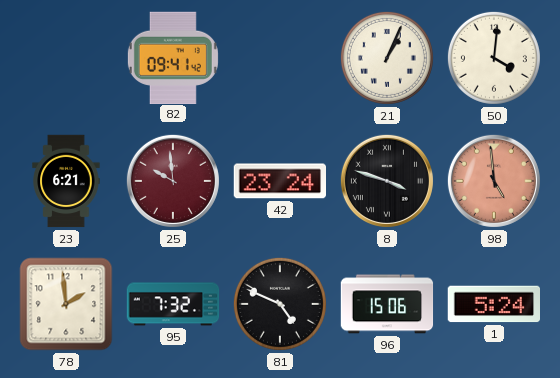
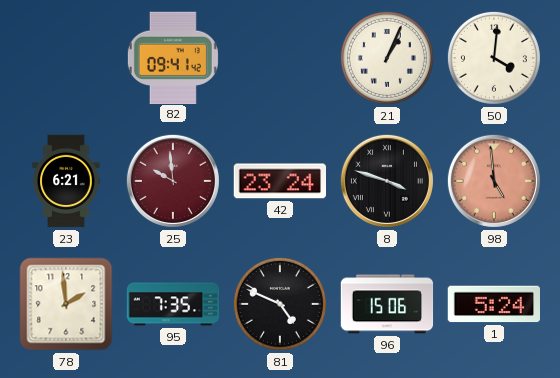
95: 7:32 -> 7:35 (173, 304)
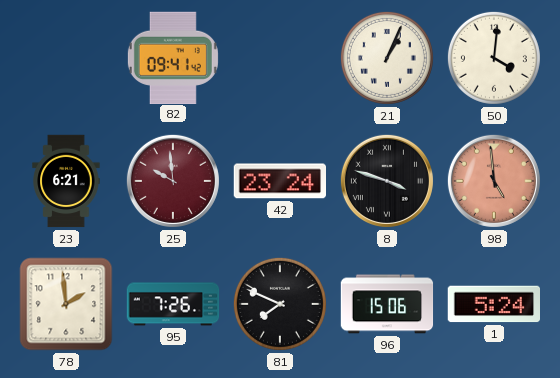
95: 7:35 -> 7:26 (173, 304)
81: 4:49 -> 7:49 (280, 304)
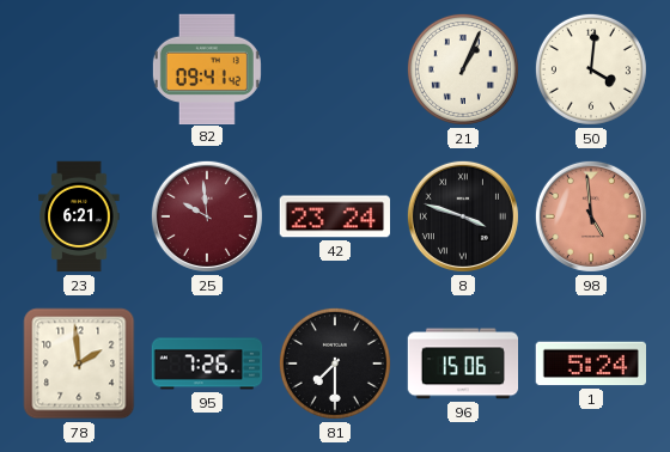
81: 7:49 -> 7:30 (335, 364)
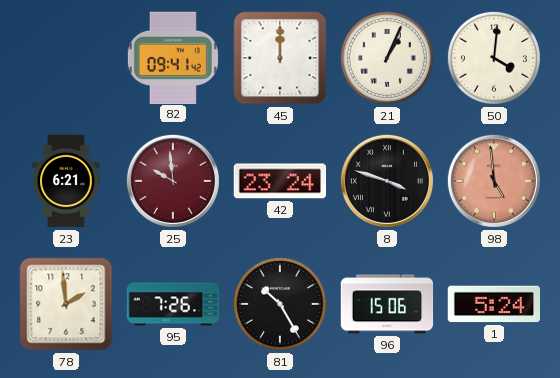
45: none -> 12:00 (280, 58)
81: 7:30 -> 10:25 (280, 304)
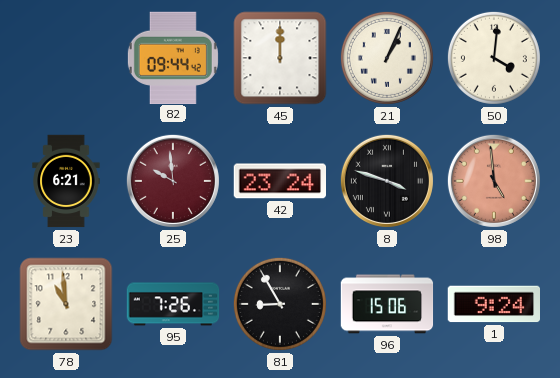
82: 09:41 -> 09:44 (173, 57)
78: 1:59 -> 10:59 (66, 304)
81: 10:25 -> 8:55 (280, 304)
1: 5:24 -> 9:24 (494, 304)
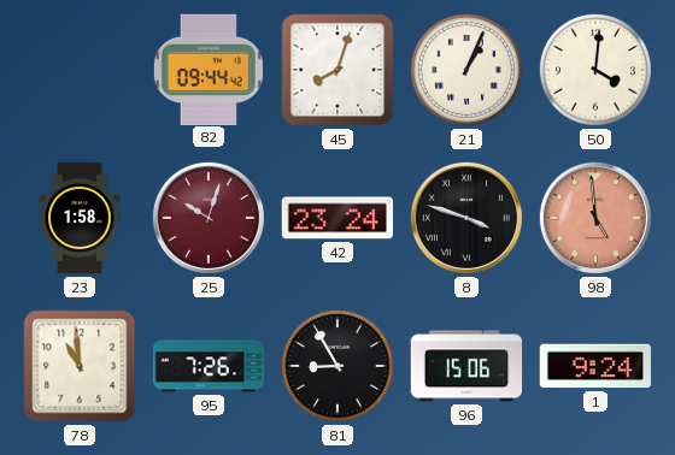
45: 12:00 -> 8:03 (337, 70)
23: 6:21 -> 1:58 (80, 218)
25: 9:59 -> 10:03 (209, 218)
